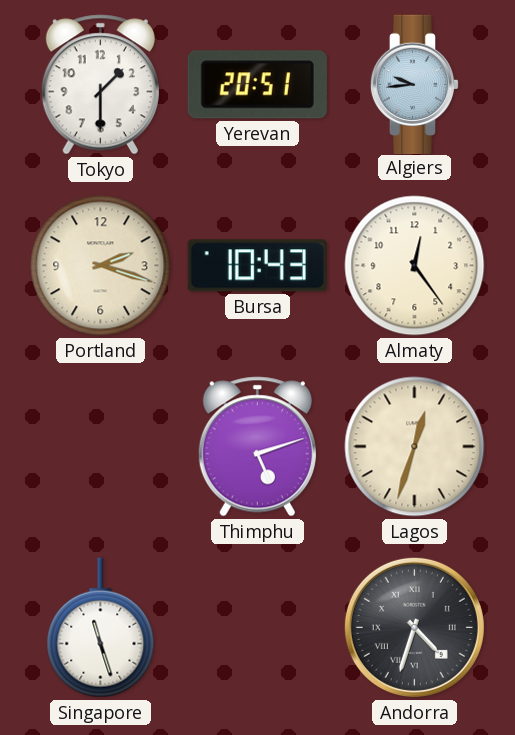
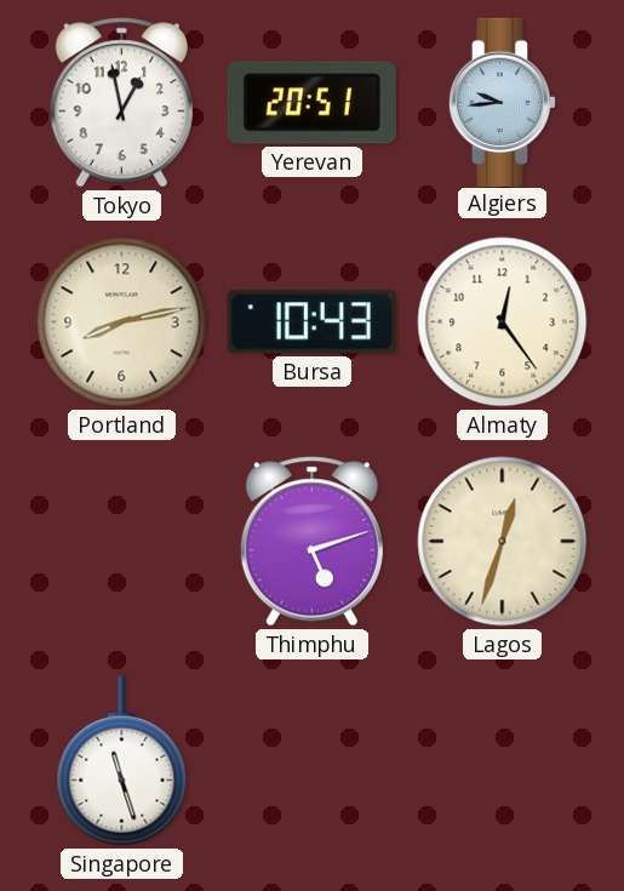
Tokyo: 1:30 -> 12:58 (121, 103)
Portland: 2:18 -> 8:13 (122, 322)
Andorra: 4:33 -> none (414, 627)
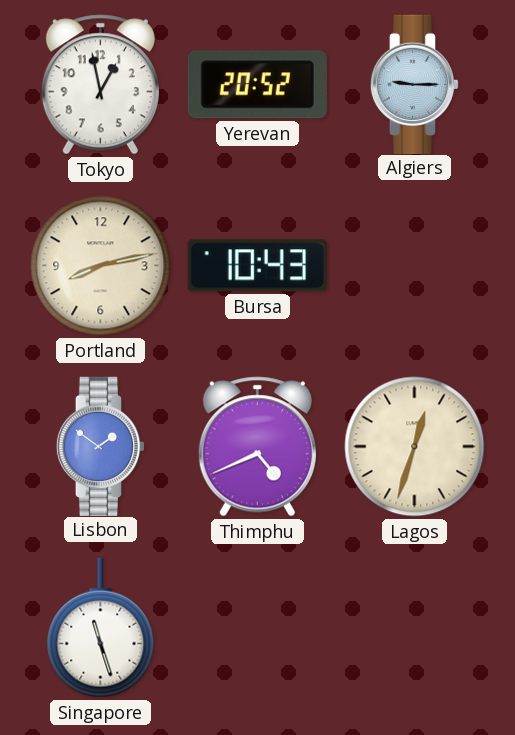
Yerevan: 20:51 -> 20:52 (257, 85)
Algiers: 9:44 -> 9:15 (415, 84)
Almaty: 12:24 -> none (503, 322)
Lisbon: none -> 1:51 (101, 446)
Thimphu: 5:12 -> 4:41 (257, 447)
